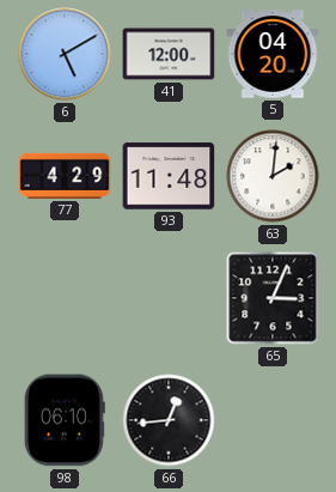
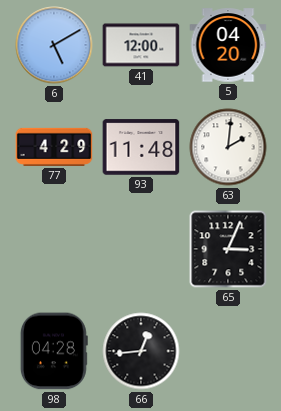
98: 06:10 -> 04:28 (54, 351)
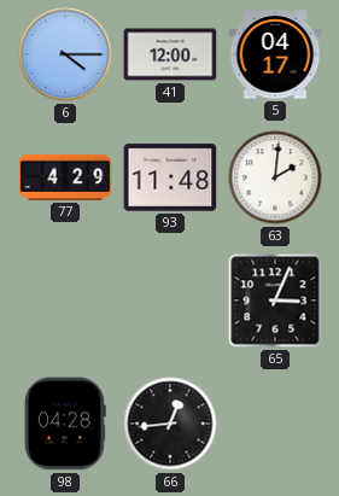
6: 5:10 -> 4:15 (65, 54)
5: 04:20 -> 04:17 (275, 54)
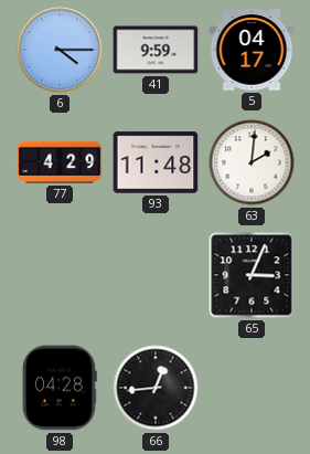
41: 12:00 -> 9:59 (156, 50)
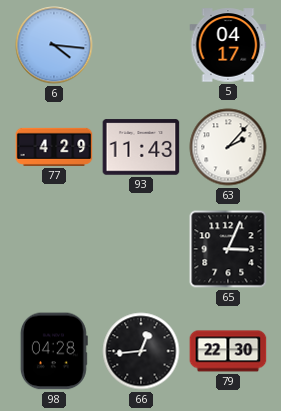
6: 4:15 -> 4:16 (54, 45)
41: 9:59 -> none (156, 50)
93: 11:48 -> 11:43 (141, 147)
63: 2:01 -> 2:07 (228, 147)
79: none -> 22:30 (228, 351)
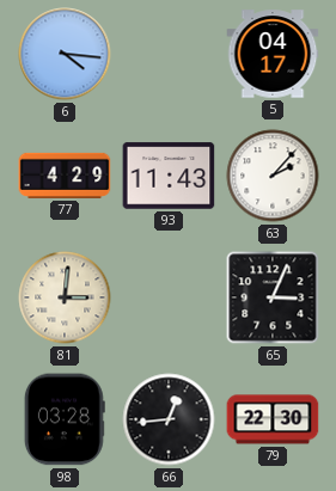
81: none -> 3:01 (65, 297)
98: 04:28 -> 03:28 (65, 419)
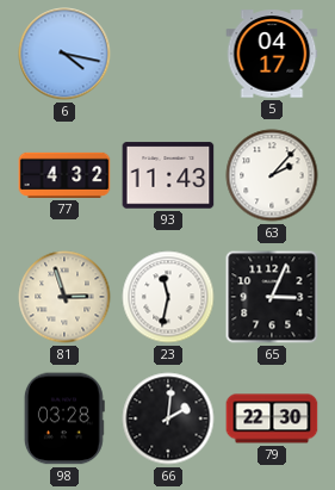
6: 4:16 -> 4:17 (64, 54)
77: 4:29 -> 4:32 (64, 175)
81: 3:01 -> 2:57 (64, 297)
23: none -> 11:32 (168, 297)
66: 12:44 -> 2:01 (168, 418)
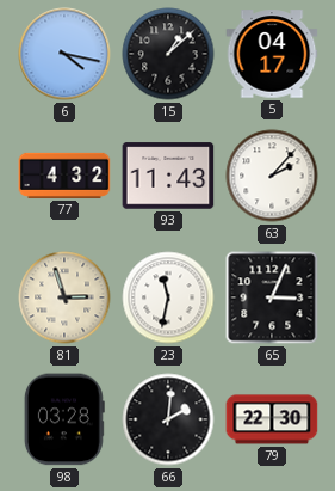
15: none -> 1:08 (168, 54)
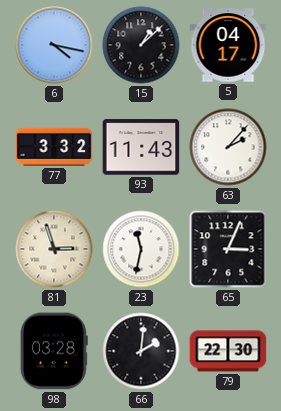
77: 4:32 -> 3:32 (54, 147)
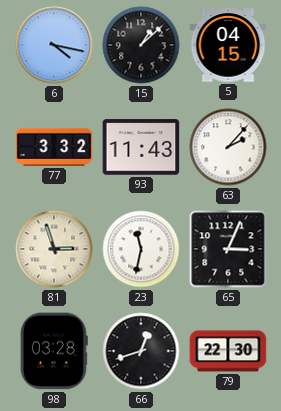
5: 04:17 -> 04:15 (228, 45)
66: 2:01 -> 12:42 (141, 351)
